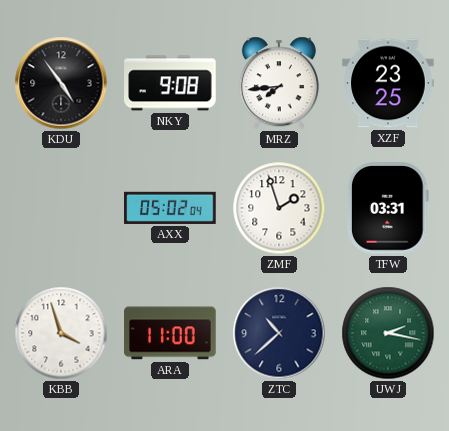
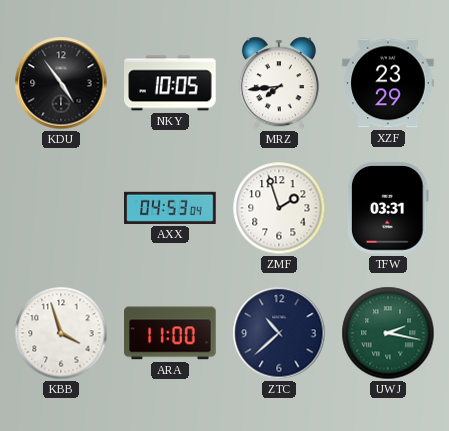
NKY: 9:08 -> 10:05 (170, 83)
XZF: 23:25 -> 23:29 (388, 83)
AXX: 05:02 -> 04:53 (170, 208)
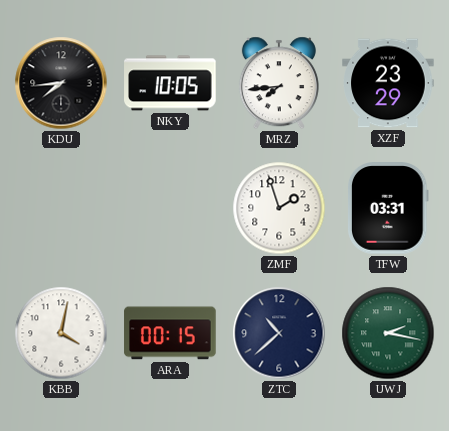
KDU: 4:54 -> 7:44 (61, 83)
AXX: 04:53 -> none (170, 208)
KBB: 3:57 -> 4:02 (61, 333)
ARA: 11:00 -> 00:15 (170, 333)
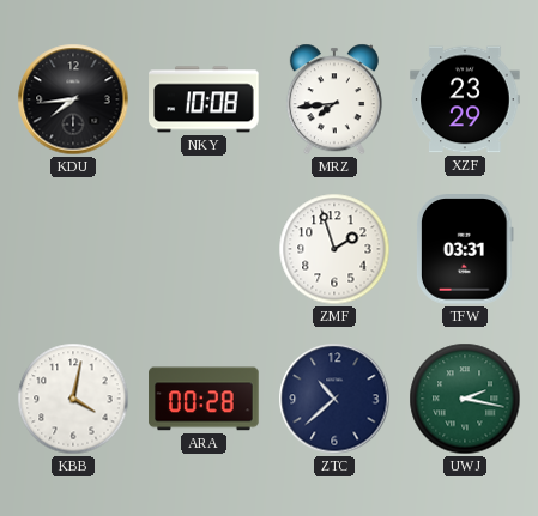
NKY: 10:05 -> 10:08 (204, 99)
ARA: 00:15 -> 00:28 (204, 399)
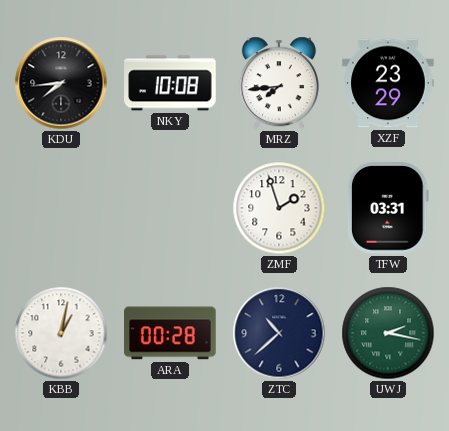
KBB: 4:02 -> 1:02 (61, 333)
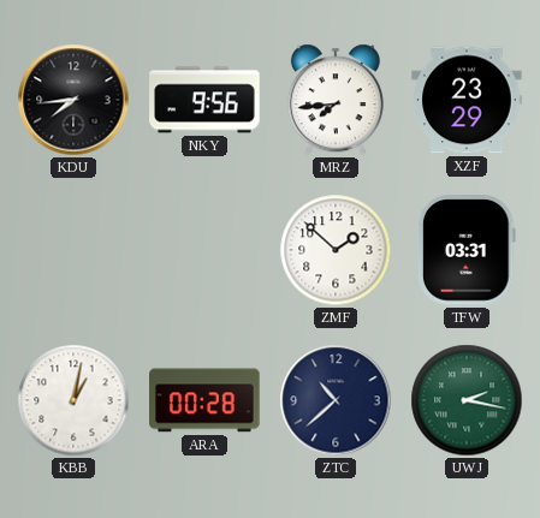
NKY: 10:08 -> 9:56 (204, 100)
ZMF: 1:57 -> 1:52 (336, 250)
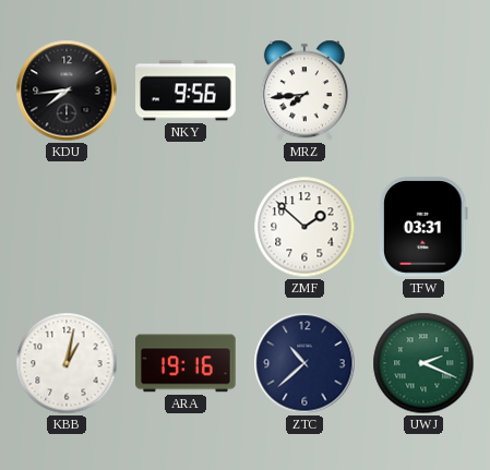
XZF: 23:29 -> none (467, 100)
ARA: 00:28 -> 19:16 (186, 363)
UWJ: 2:17 -> 2:19 (423, 363)
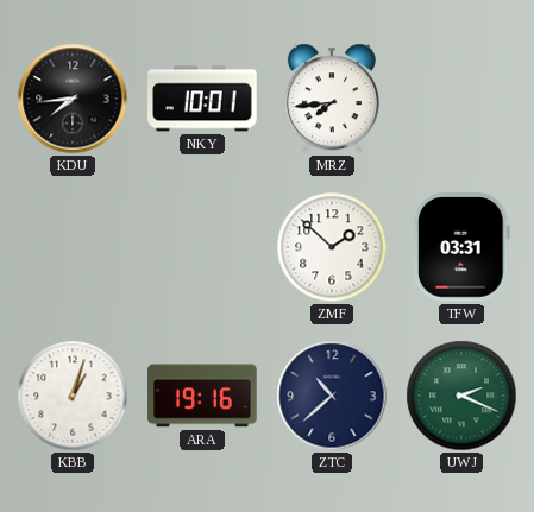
NKY: 9:56 -> 10:01 (202, 99)
KBB: 1:02 -> 1:03 (73, 396)
